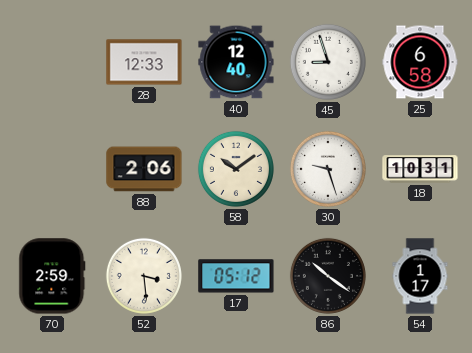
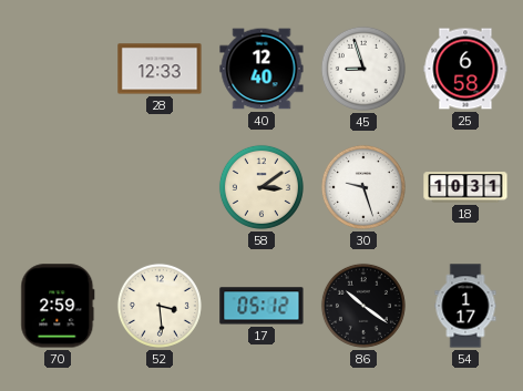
88: 2:06 -> none (144, 169)
58: 10:09 -> 3:09 (261, 187)
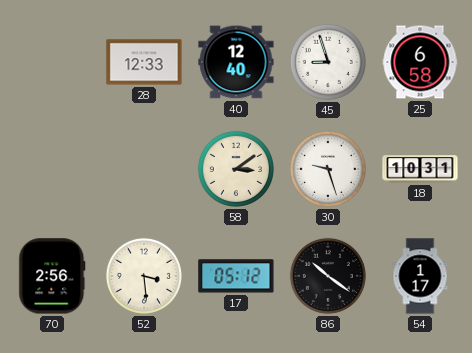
70: 2:59 -> 2:56 (52, 276)
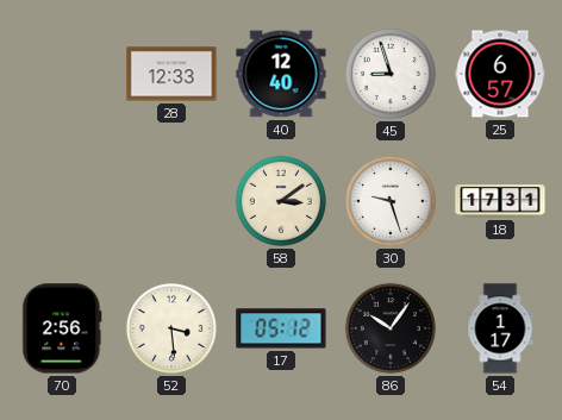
25: 6:58 -> 6:57 (500, 74)
18: 10:31 -> 17:31 (500, 201)
86: 10:21 -> 10:06 (391, 328)
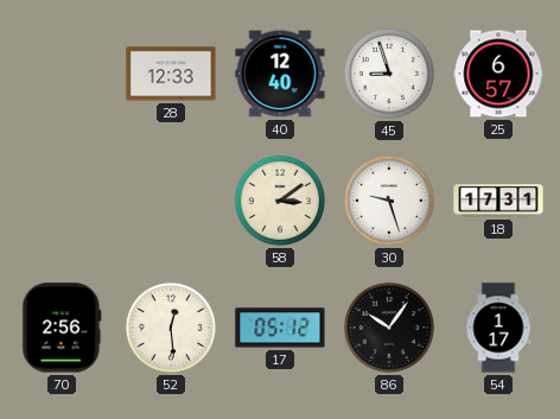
52: 3:29 -> 12:29 (171, 328)
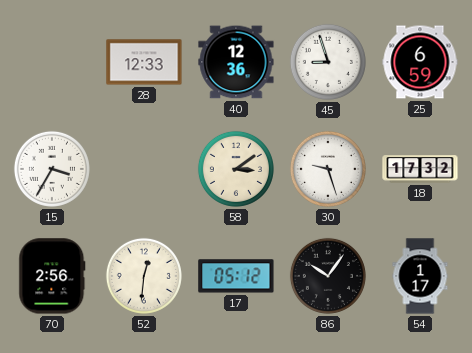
40: 12:40 -> 12:36 (236, 62)
25: 6:57 -> 6:59 (420, 62)
15: none -> 3:35 (52, 169)
18: 17:31 -> 17:32 (420, 169)
52: 12:29 -> 12:31 (144, 276)
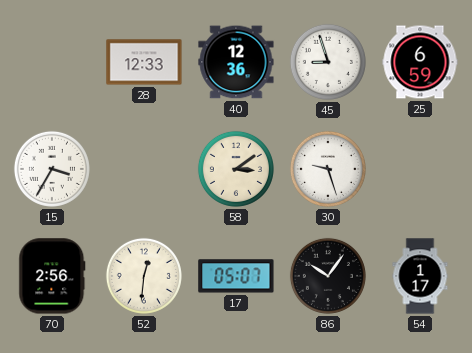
18: 17:32 -> none (420, 169)
17: 05:12 -> 05:07 (236, 276)
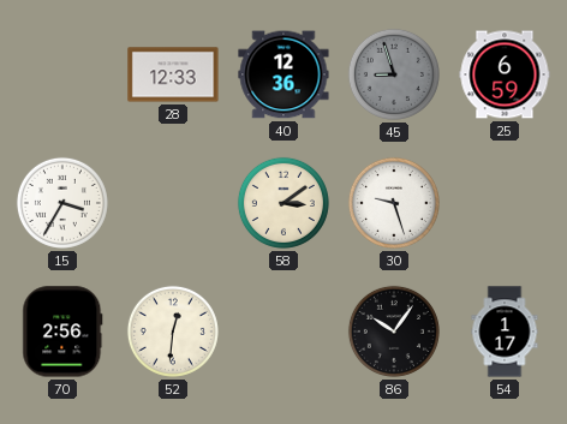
45 dial: white -> grey (394, 74)
17: 05:07 -> none (236, 276)
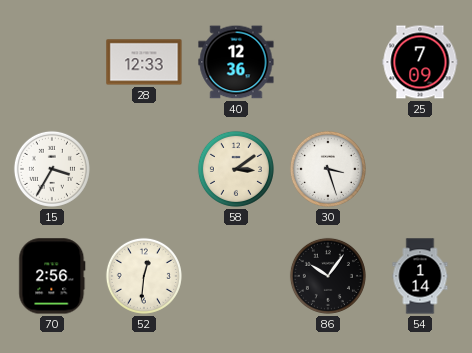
45: 8:57 -> none (394, 74)
25: 6:59 -> 7:09 (420, 62)
30: 9:27 -> 3:27 (328, 169)
54: 1:17 -> 1:14 (420, 276)
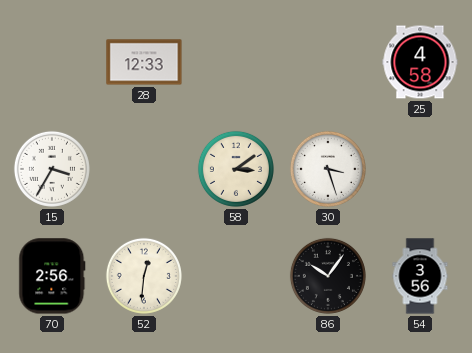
40: 12:36 -> none (236, 62)
25: 7:09 -> 4:58 (420, 62)
54: 1:14 -> 3:56 (420, 276)
